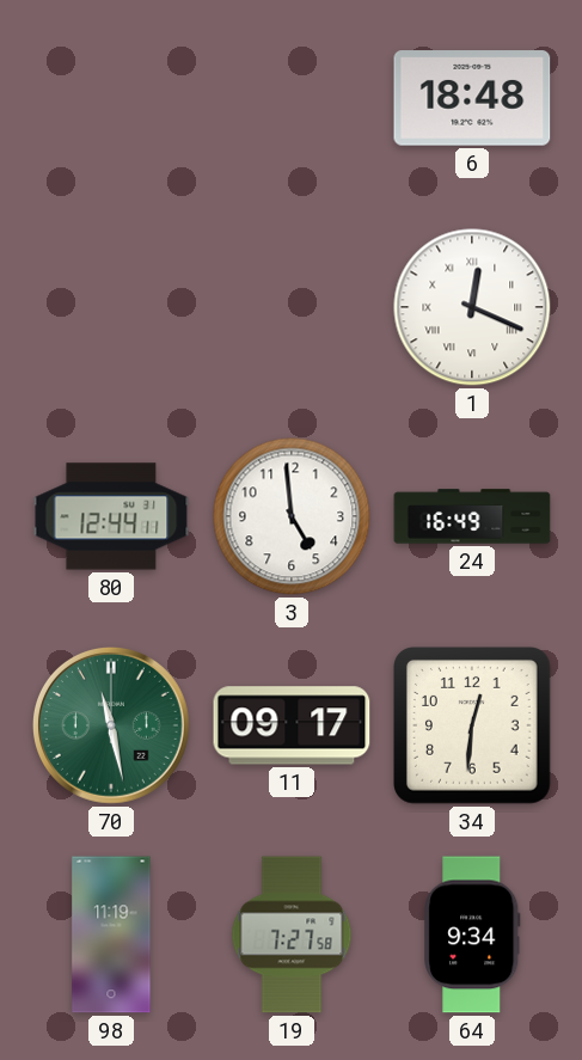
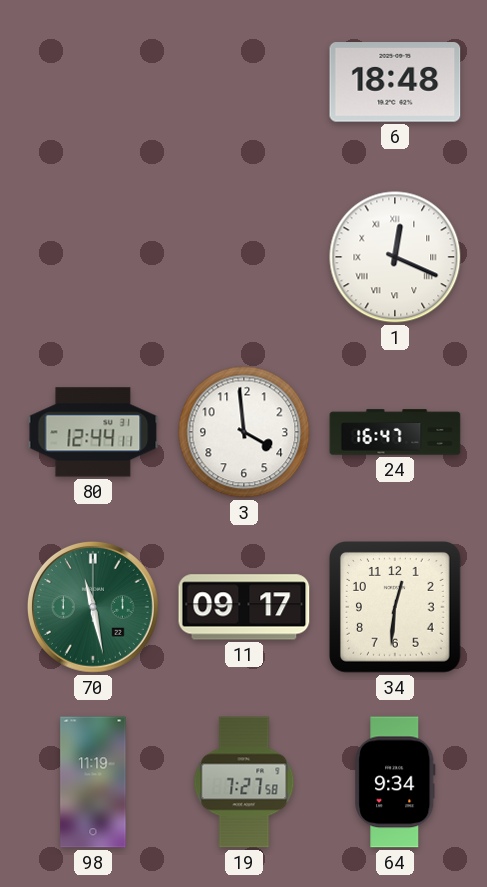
3: 4:59 -> 3:59 (244, 432)
24: 16:49 -> 16:47 (395, 432)
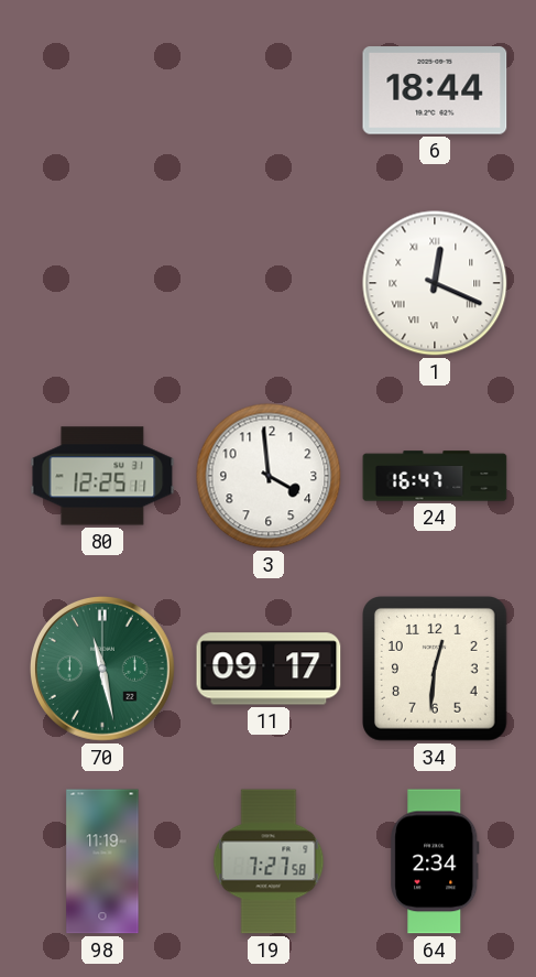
6: 18:48 -> 18:44 (435, 90)
80: 12:44 -> 12:25 (102, 476)
64: 9:34 -> 2:34 (435, 861)
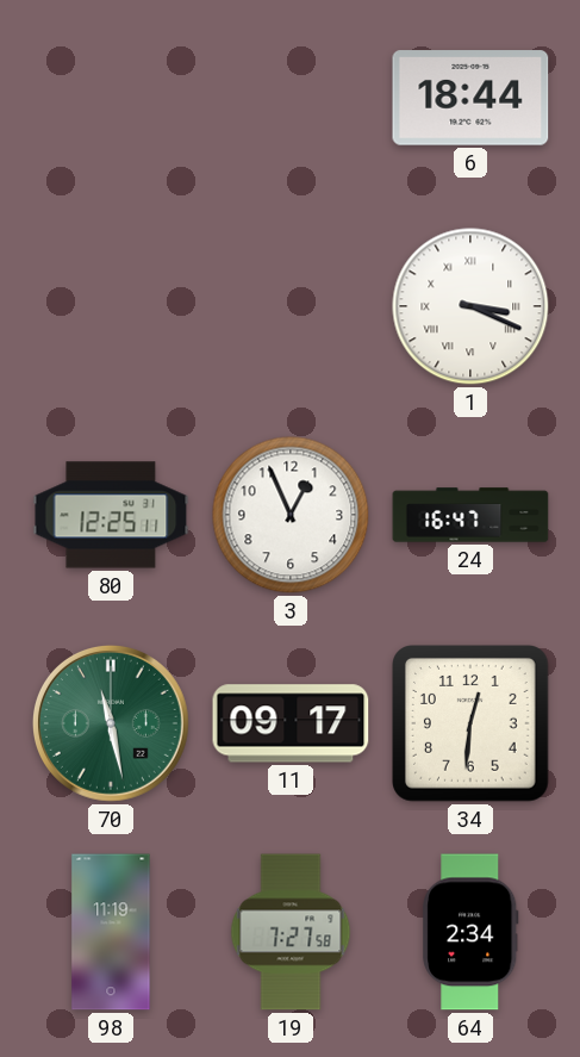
1: 12:19 -> 3:19 (470, 306)
3: 3:59 -> 12:56 (291, 515)
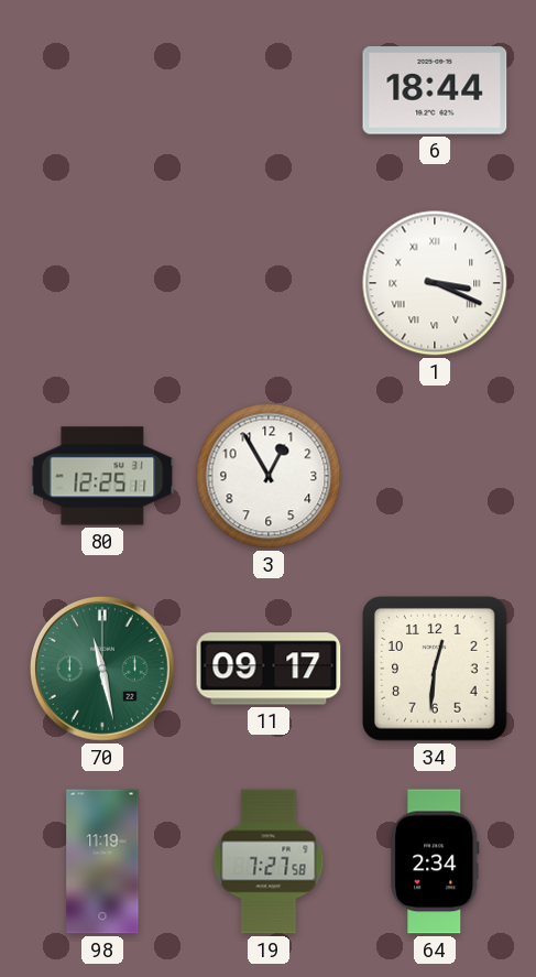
3: 12:56 -> 12:55 (269, 476)
24: 16:47 -> none (470, 515)
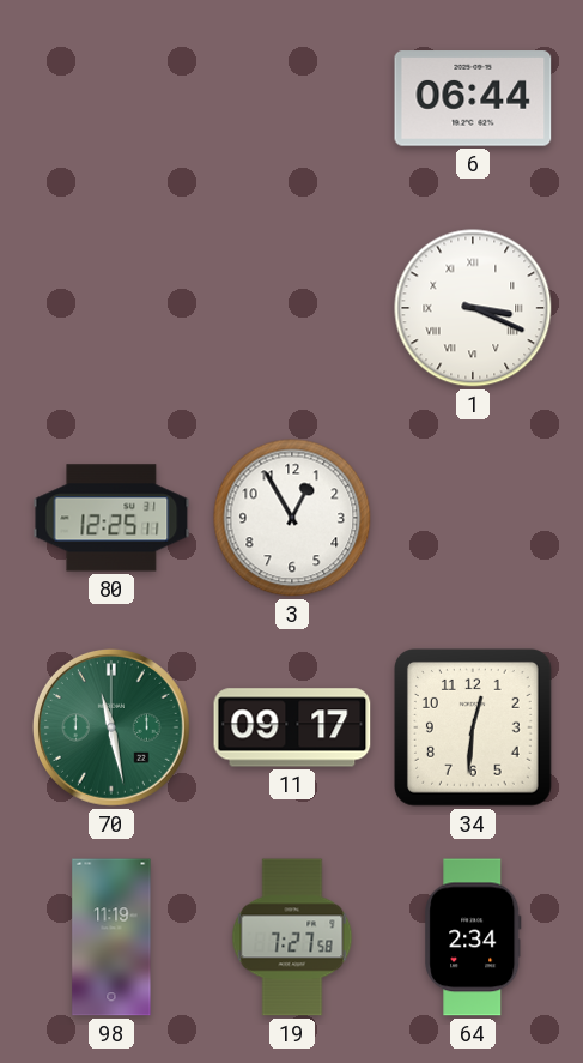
6: 18:44 -> 06:44 (473, 98)
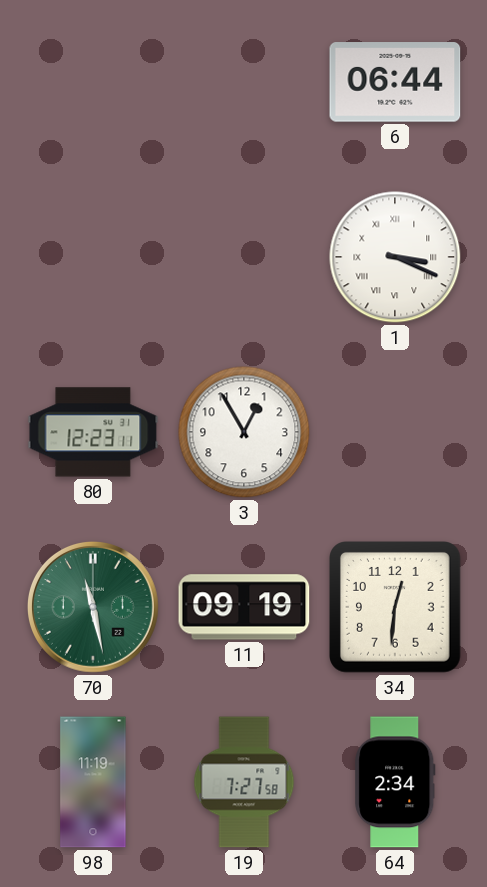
80: 12:25 -> 12:23 (93, 432)
11: 09:17 -> 09:19 (244, 607)
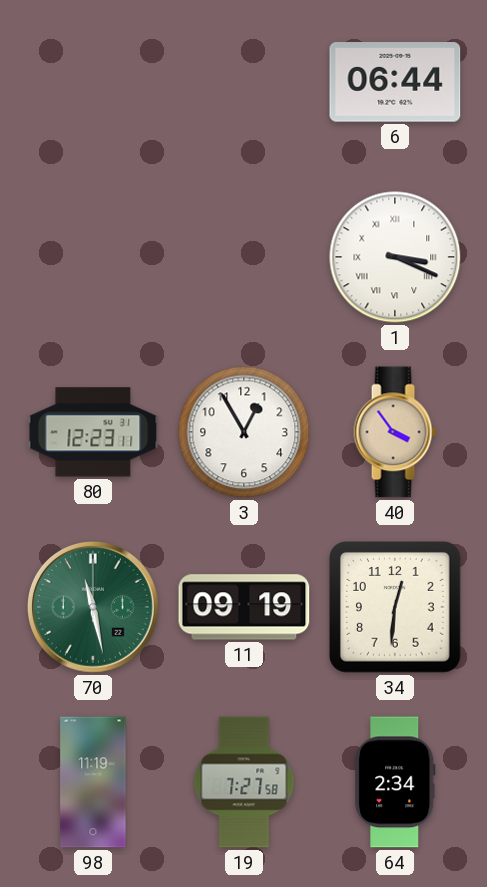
40: none -> 3:54 (395, 432)
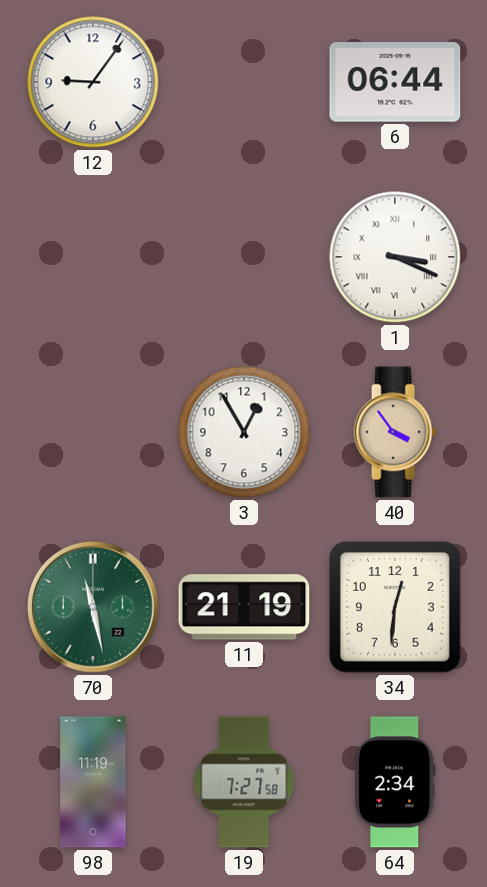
12: none -> 9:06 (93, 82)
80: 12:23 -> none (93, 432)
11: 09:19 -> 21:19 (244, 607)
